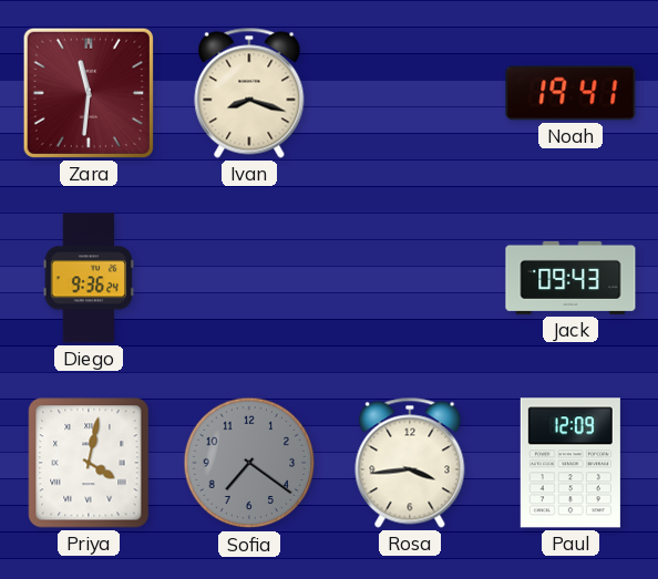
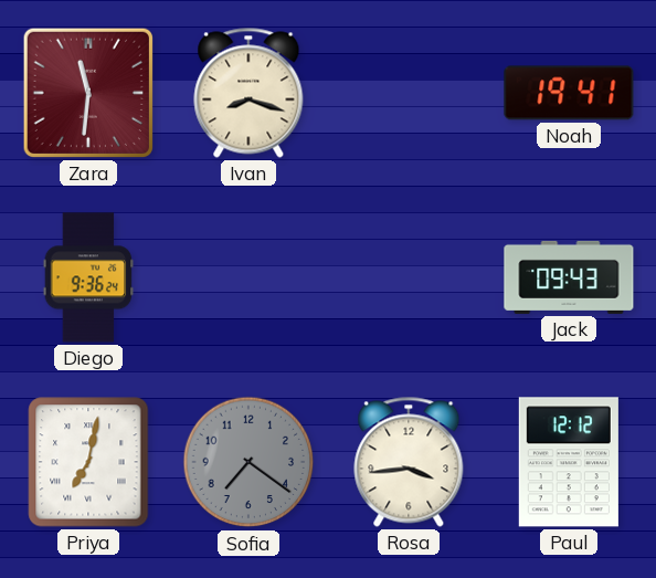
Priya: 4:02 -> 7:02 (88, 462)
Paul: 12:09 -> 12:12 (569, 462)
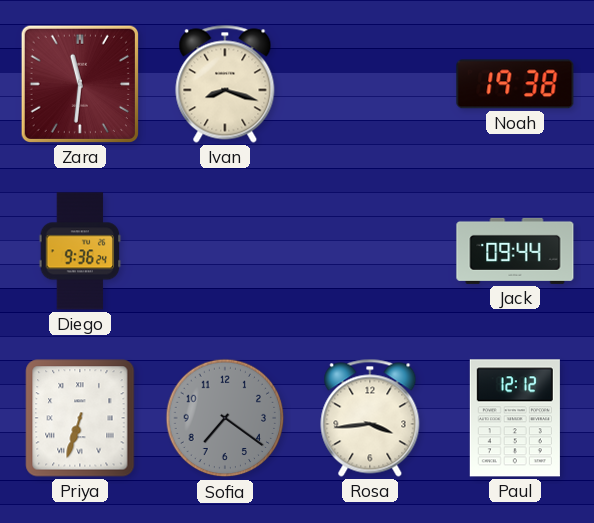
Noah: 19:41 -> 19:38 (515, 84)
Jack: 09:43 -> 09:44 (515, 251)
Priya: 7:02 -> 6:33 (80, 418)
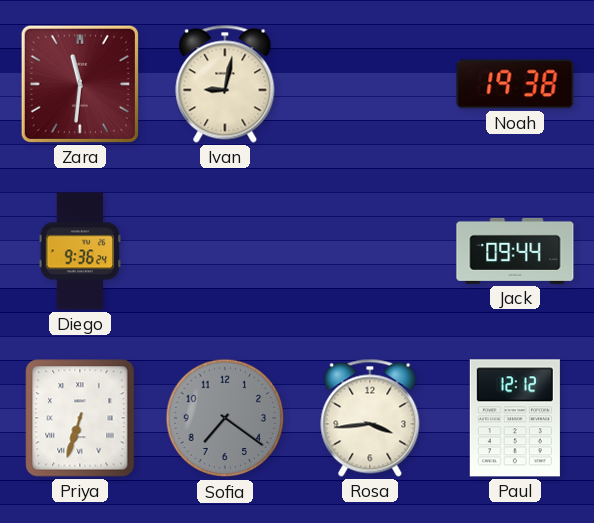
Ivan: 8:18 -> 9:02 (225, 84)
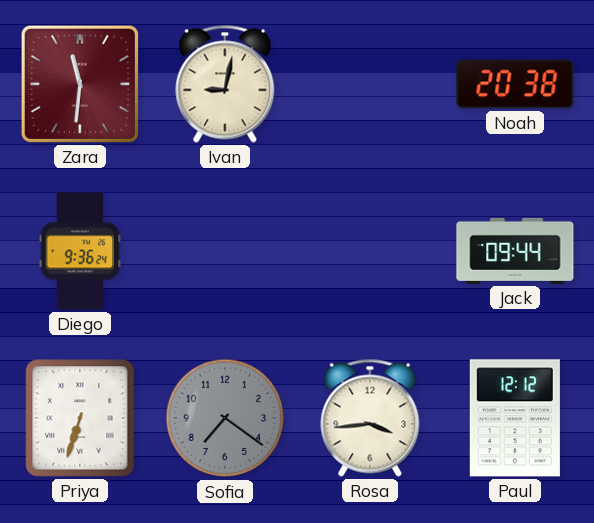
Noah: 19:38 -> 20:38 (515, 84)
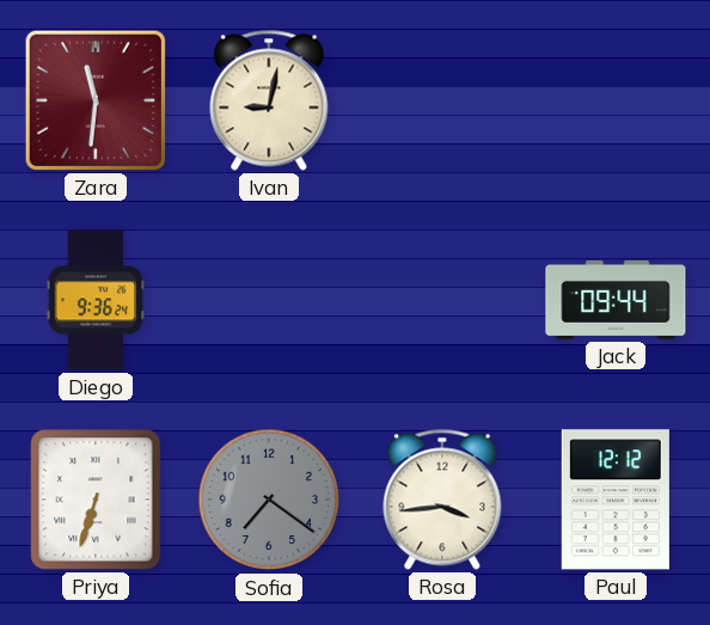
Noah: 20:38 -> none (515, 84)
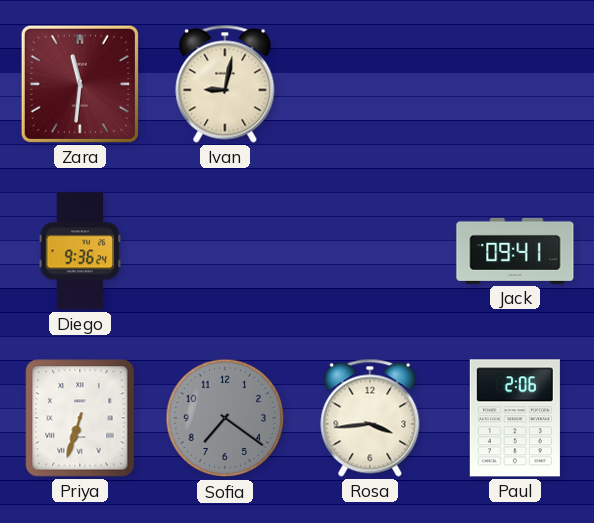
Jack: 09:44 -> 09:41 (515, 251)
Paul: 12:12 -> 2:06 (515, 418)
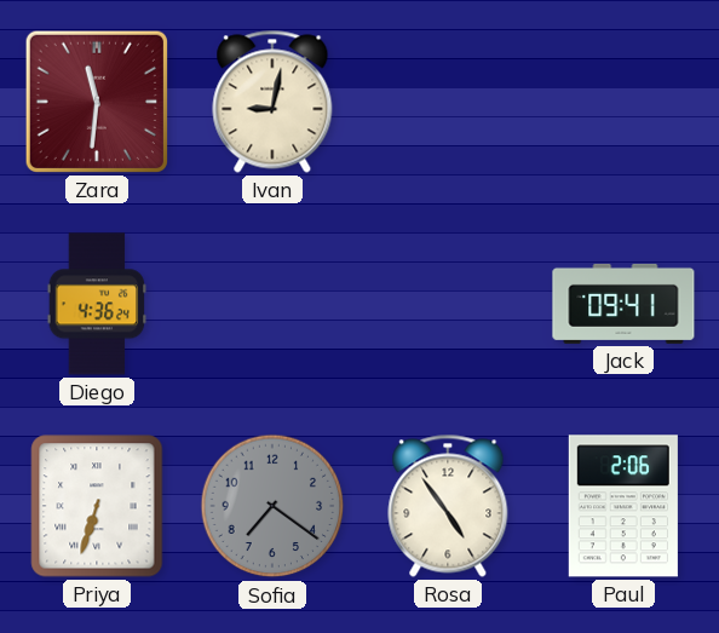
Diego: 9:36 -> 4:36 (97, 304)
Rosa: 3:44 -> 4:54 (448, 506)
